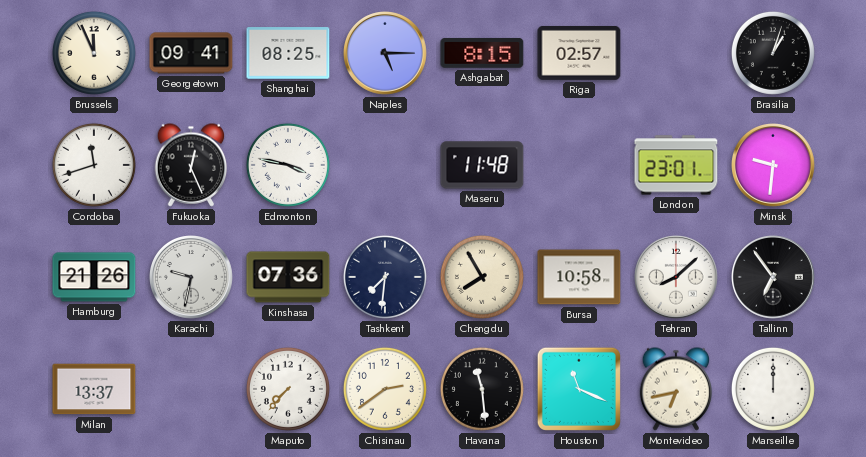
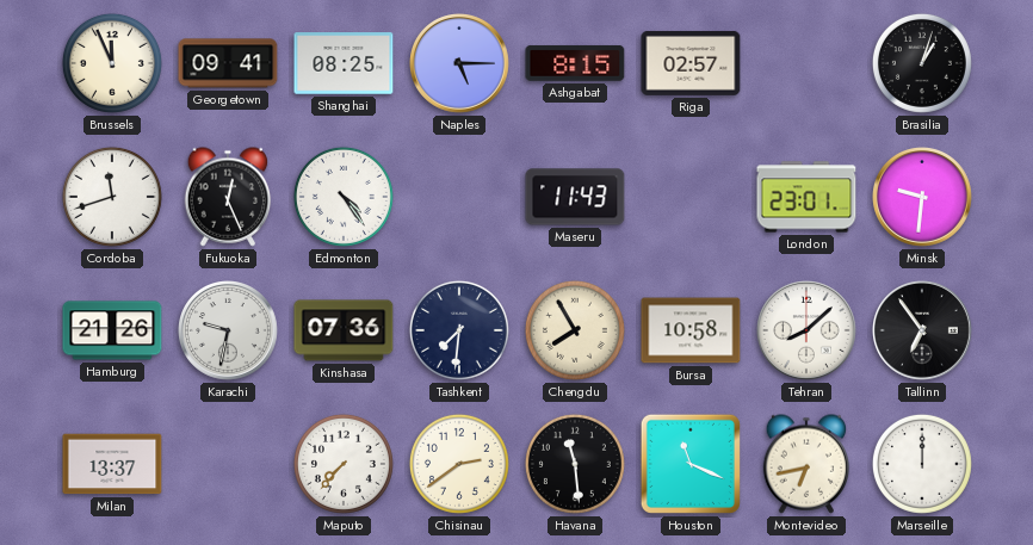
Edmonton: 3:47 -> 4:24 (344, 197)
Maseru: 11:48 -> 11:43 (575, 197)
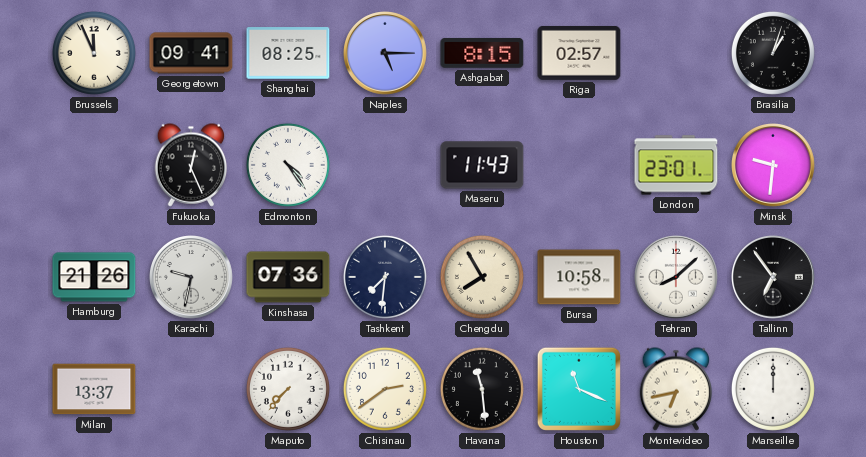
Cordoba: 11:42 -> none (112, 197)
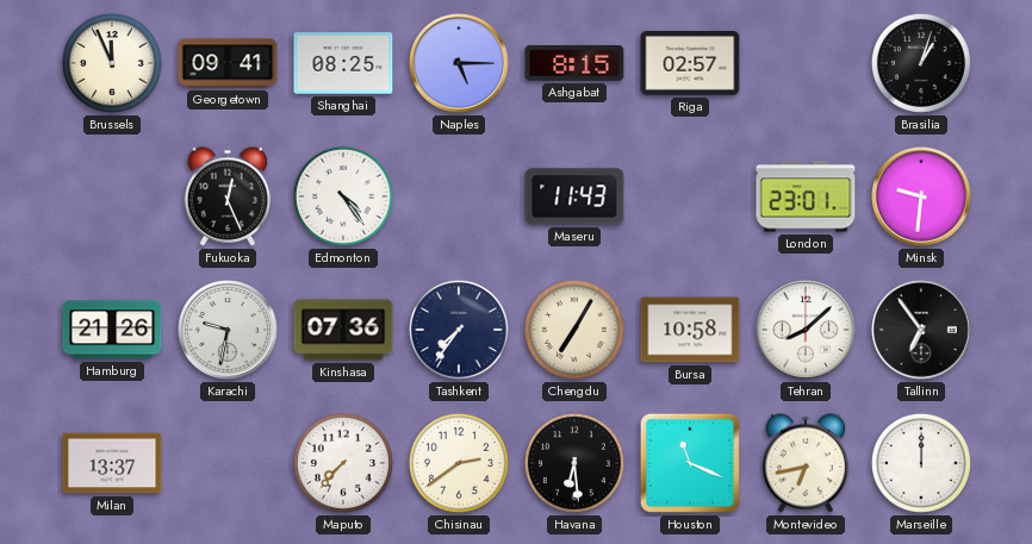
Tashkent: 7:31 -> 7:36 (459, 330)
Chengdu: 7:55 -> 7:05 (574, 330)
Havana: 11:29 -> 6:29 (574, 463)
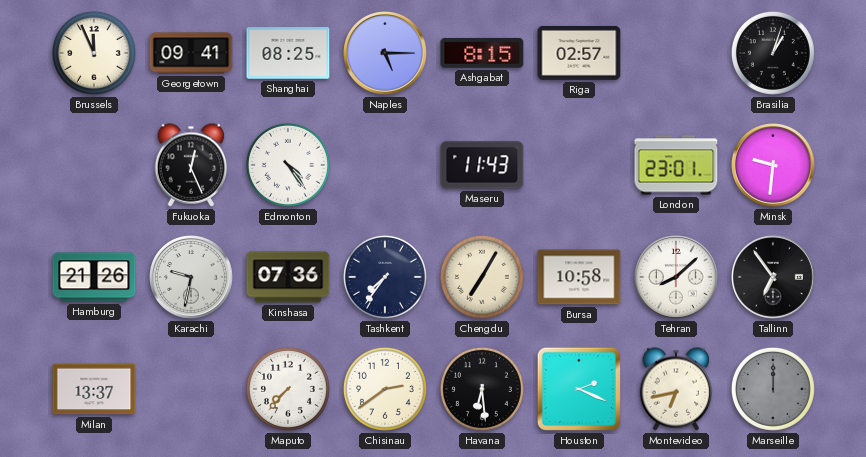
Houston: 11:19 -> 2:19 (579, 389)
Marseille dial: white -> grey (773, 389)
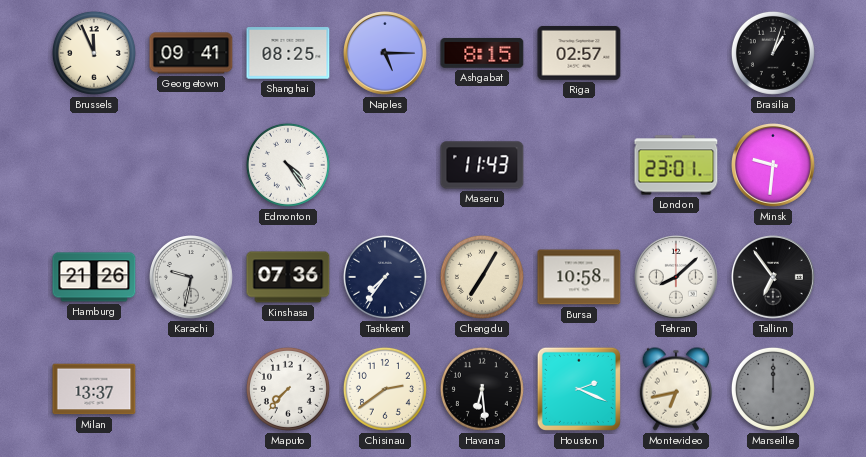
Fukuoka: 12:26 -> none (191, 165)
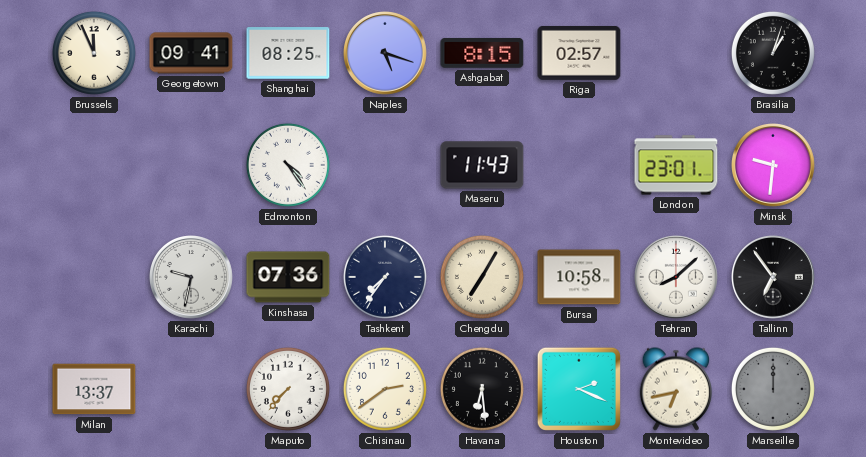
Naples: 5:15 -> 5:18 (386, 54)
Hamburg: 21:26 -> none (94, 277)
